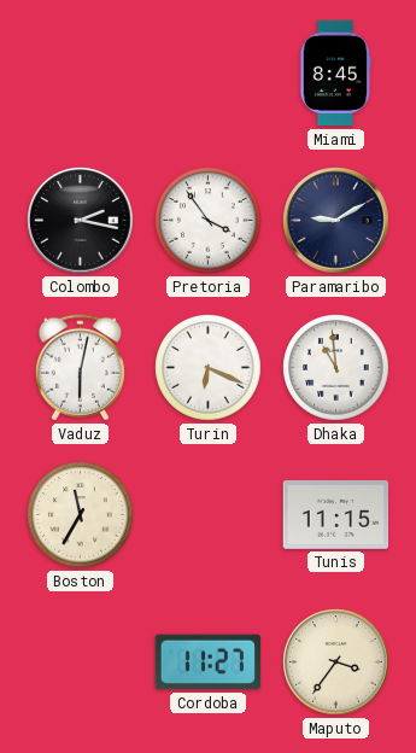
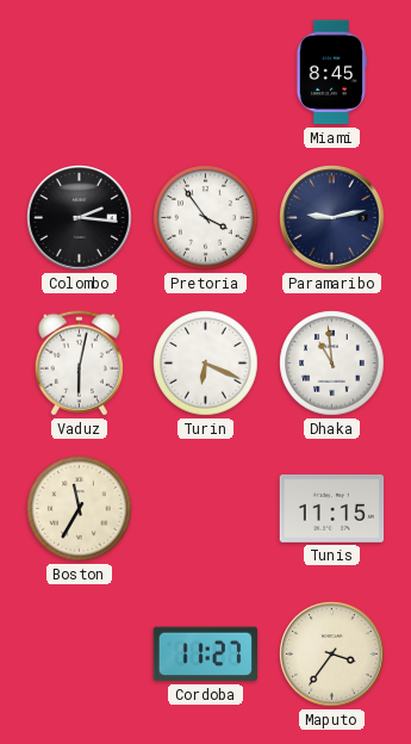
Colombo: 2:17 -> 2:16 (80, 218)
Paramaribo: 9:10 -> 9:13 (332, 218)
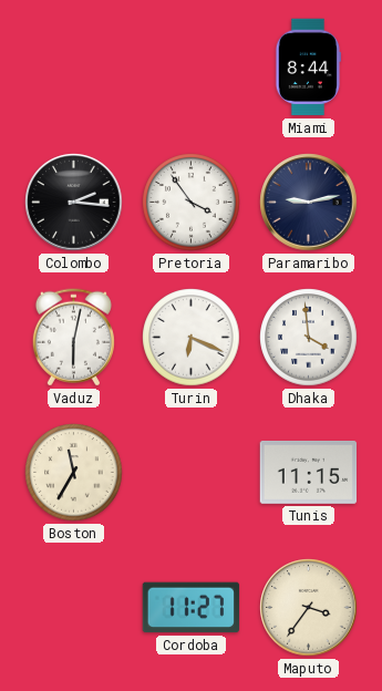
Miami: 8:45 -> 8:44 (307, 68)
Dhaka: 10:59 -> 3:59 (309, 338)
